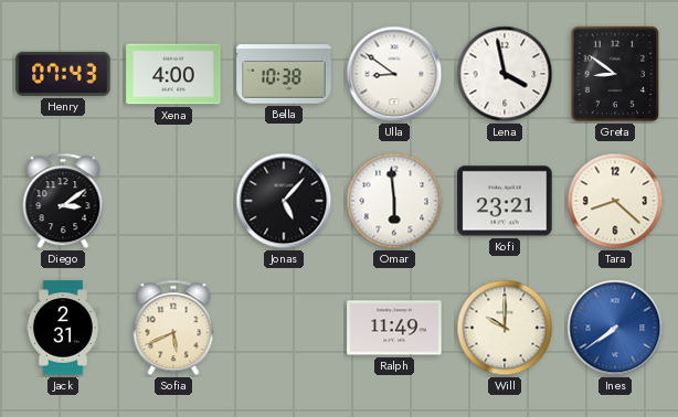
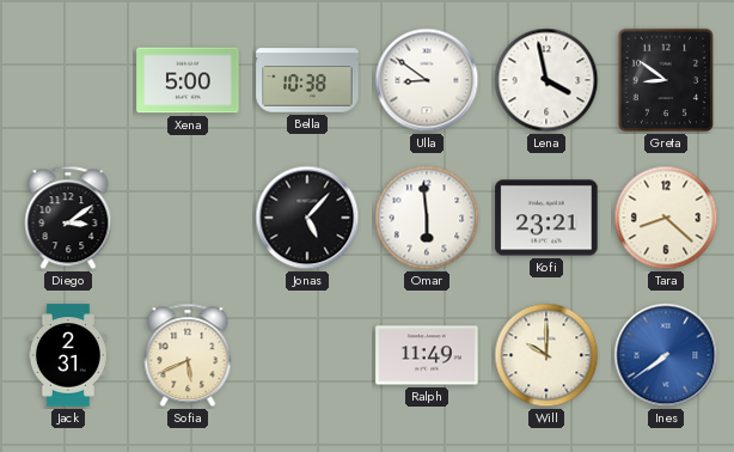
Henry: 07:43 -> none (63, 74)
Xena: 4:00 -> 5:00 (188, 80)
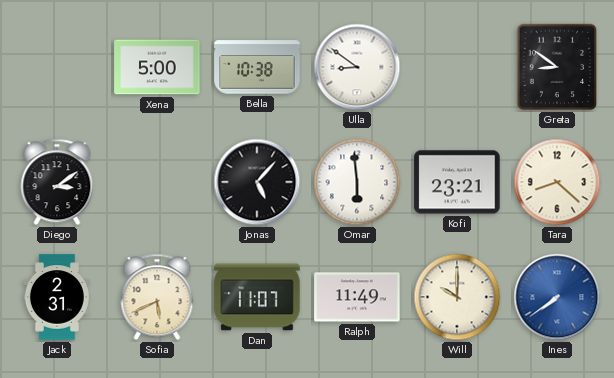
Lena: 3:58 -> none (546, 80)
Dan: none -> 11:07 (257, 297)
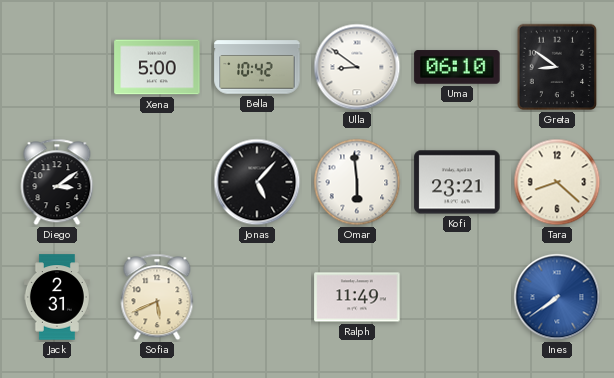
Bella: 10:38 -> 10:42 (257, 67)
Uma: none -> 06:10 (457, 67)
Dan: 11:07 -> none (257, 297)
Will: 10:00 -> none (457, 297)
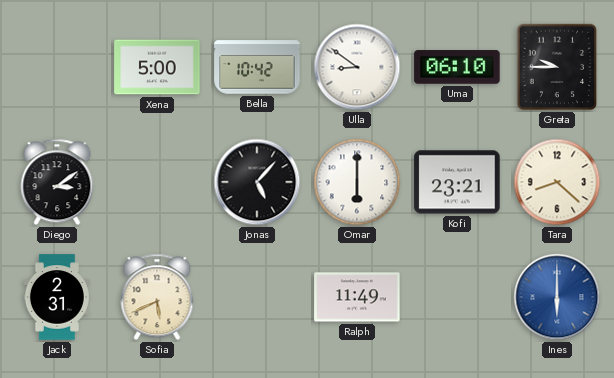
Greta: 8:51 -> 9:45 (557, 67)
Omar: 5:59 -> 6:00 (357, 182)
Ines: 7:39 -> 6:00 (557, 297)
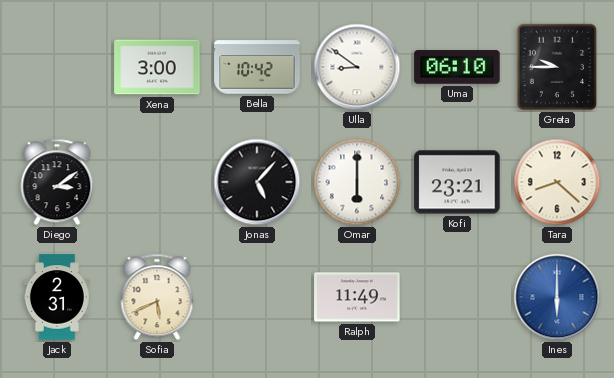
Xena: 5:00 -> 3:00 (157, 67)
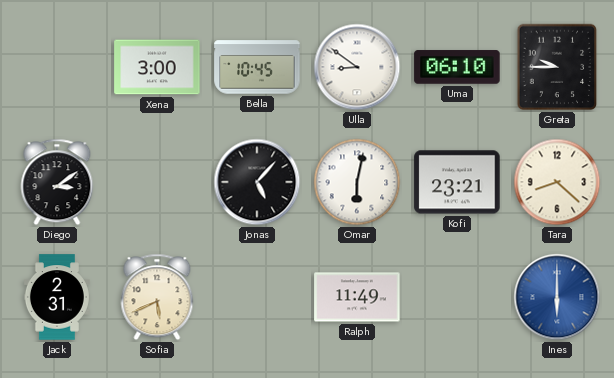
Bella: 10:42 -> 10:45 (257, 67)
Omar: 6:00 -> 6:02 (357, 182)
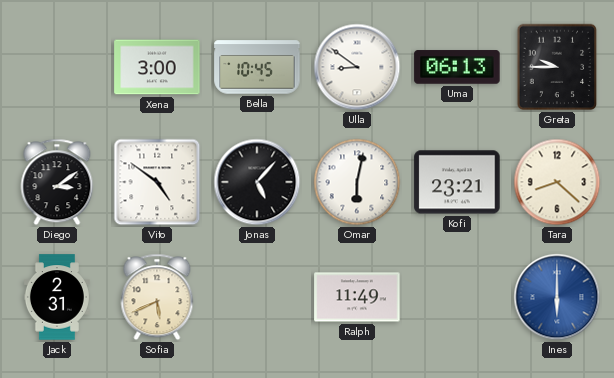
Uma: 06:10 -> 06:13 (457, 67)
Vito: none -> 4:51 (157, 182)
